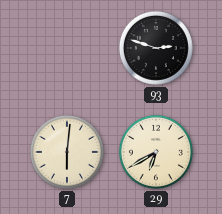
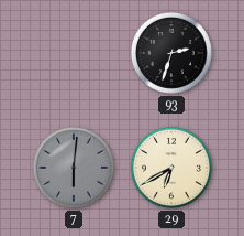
93: 2:48 -> 2:33 (171, 53)
7 dial: cream -> grey (74, 168)
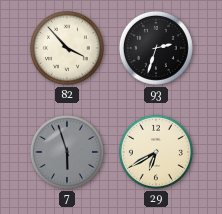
82: none -> 3:53 (67, 48)
7: 6:01 -> 5:57 (67, 152)
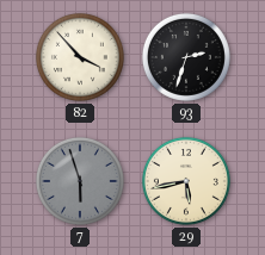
29: 6:40 -> 5:43 (186, 181)
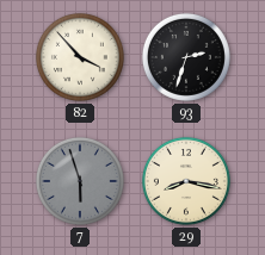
29: 5:43 -> 8:17 (186, 181)
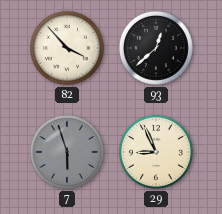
93: 2:33 -> 12:38 (156, 48)
29: 8:17 -> 8:56 (156, 152)
